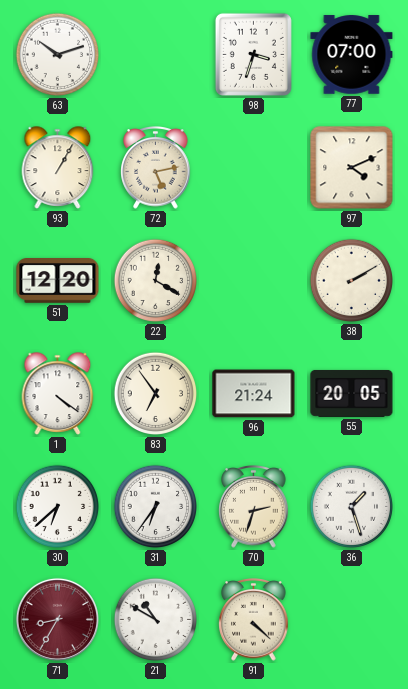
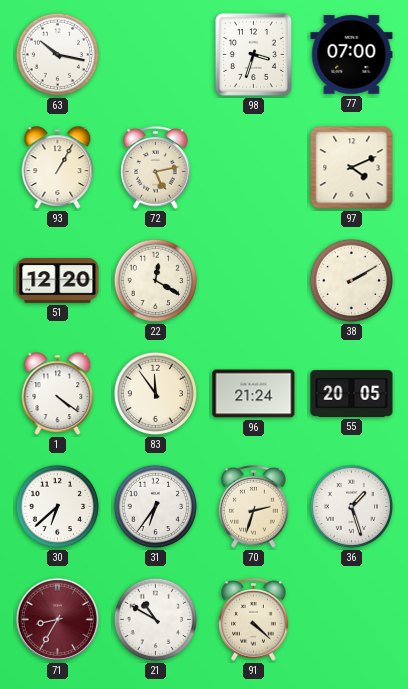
63: 10:12 -> 10:17 (58, 55)
83: 6:54 -> 11:54 (156, 394)
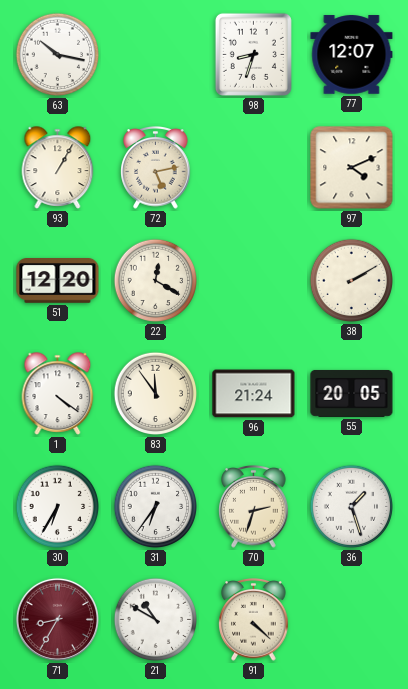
98: 3:33 -> 8:33 (253, 54)
77: 07:00 -> 12:07 (352, 55)
30: 6:38 -> 6:35 (58, 507)
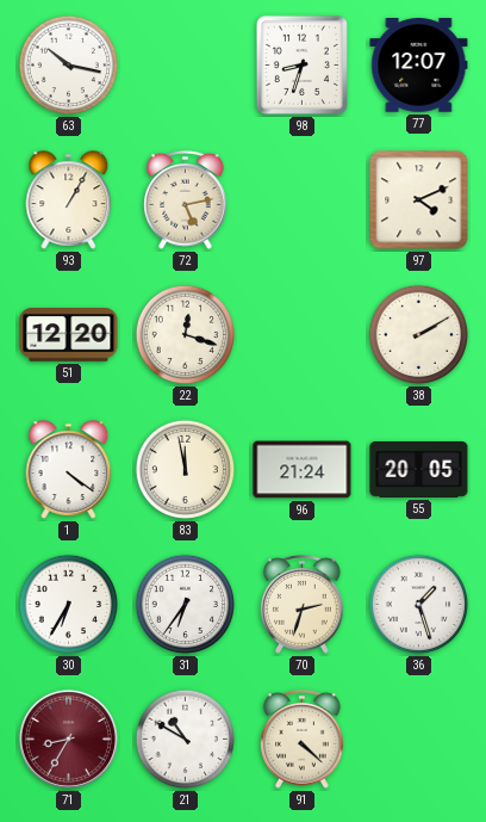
22: 12:20 -> 12:18 (186, 335)
83: 11:54 -> 11:58 (186, 470)
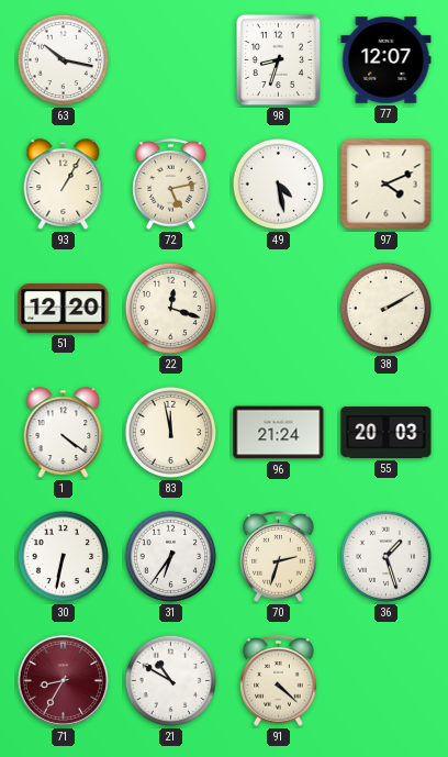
49: none -> 4:28 (279, 185)
55: 20:05 -> 20:03 (387, 432)
30: 6:35 -> 6:32 (64, 557)
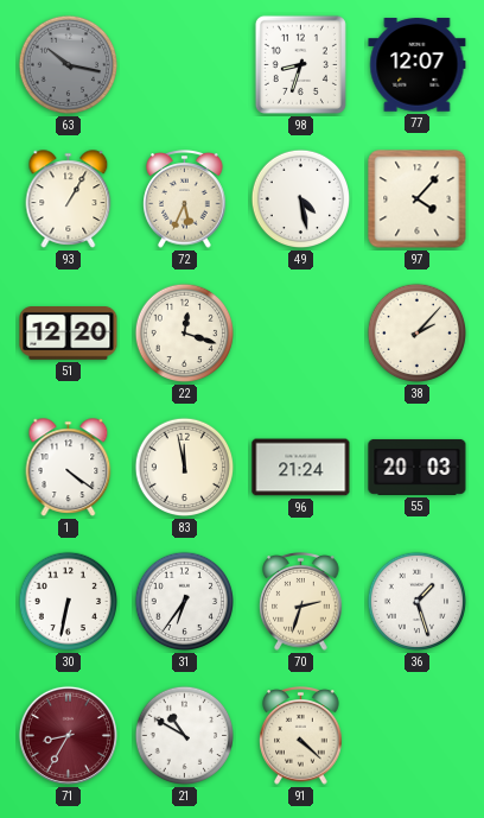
63 dial: white -> grey (69, 65)
72: 5:13 -> 5:34 (185, 199)
97: 4:11 -> 4:07 (418, 199)
38: 2:10 -> 2:07 (418, 334)
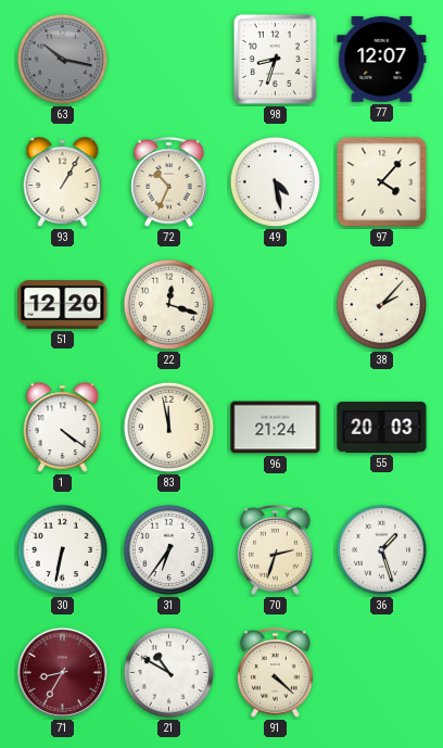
72: 5:34 -> 10:34 (169, 182)
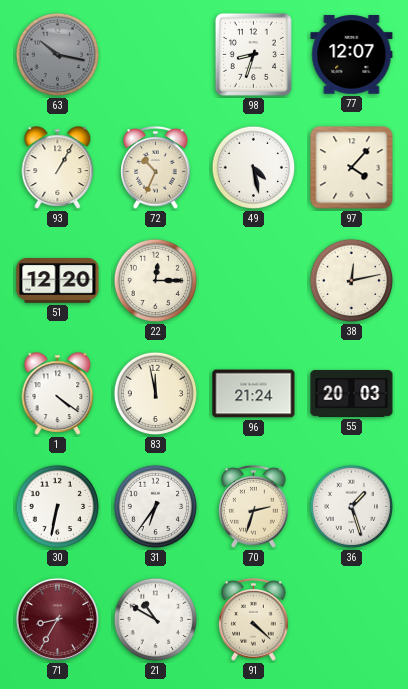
22: 12:18 -> 12:15 (156, 281)
38: 2:07 -> 12:13 (352, 281)
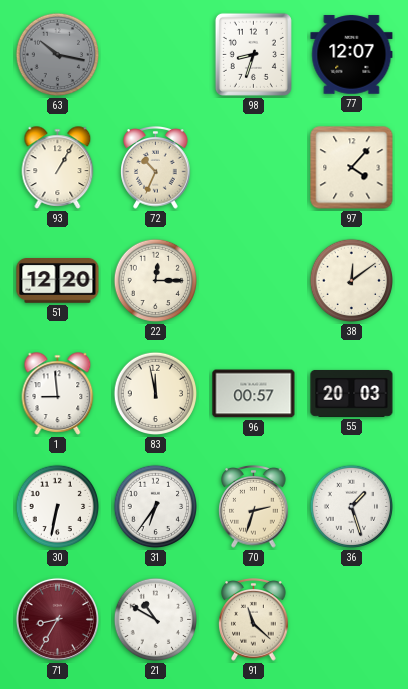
49: 4:28 -> none (254, 168)
38: 12:13 -> 12:09 (352, 281)
1: 4:21 -> 8:59 (58, 394)
96: 21:24 -> 00:57 (254, 394)
91: 4:22 -> 11:22 (254, 620)
